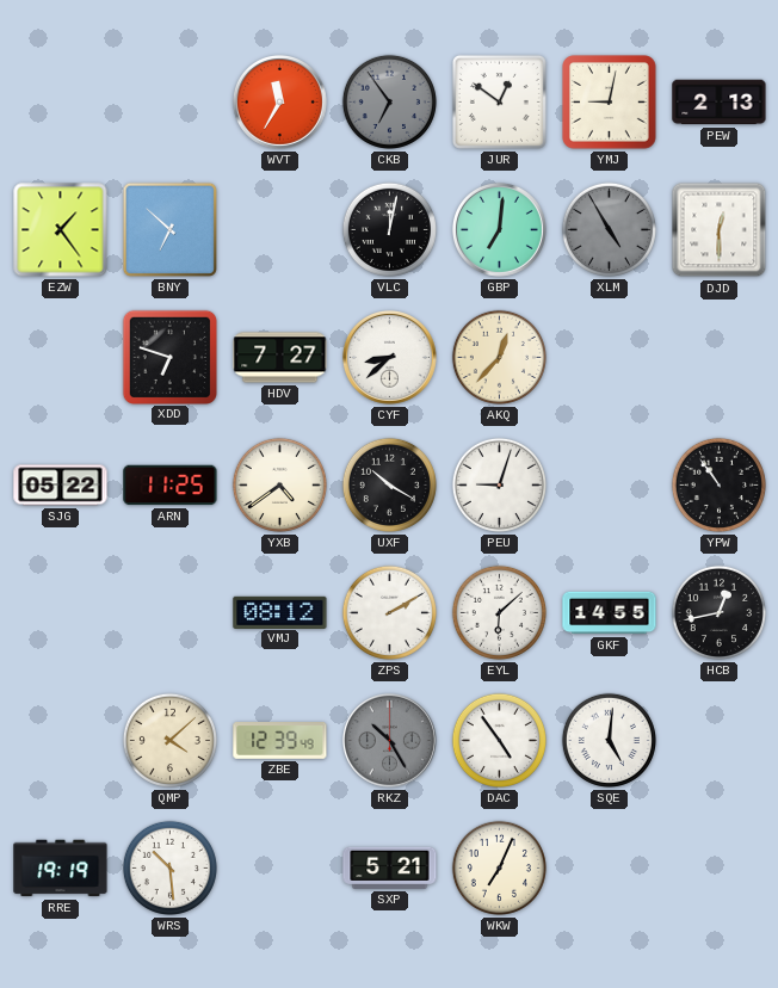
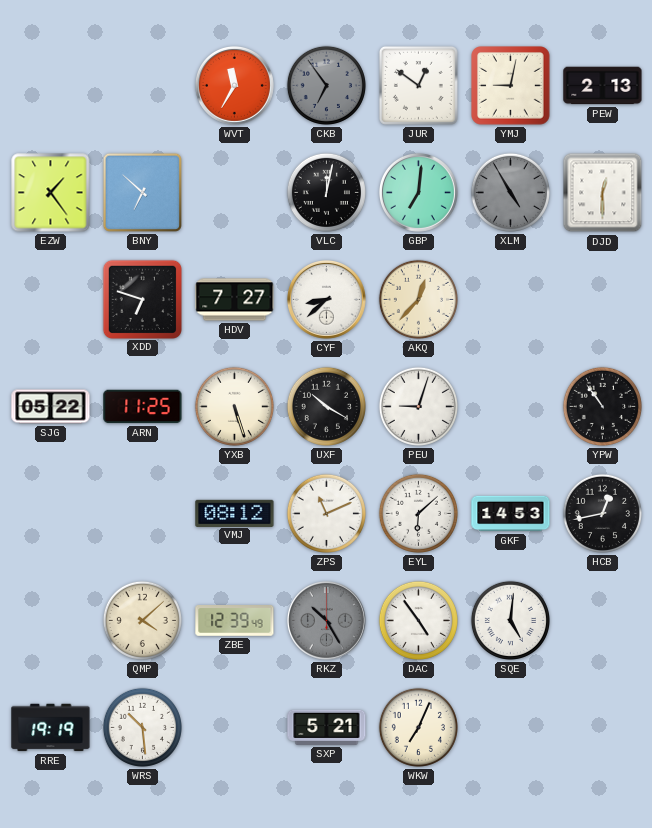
YXB: 4:39 -> 5:27 (234, 406)
ZPS: 2:10 -> 11:11 (326, 513)
GKF: 14:55 -> 14:53 (511, 514)
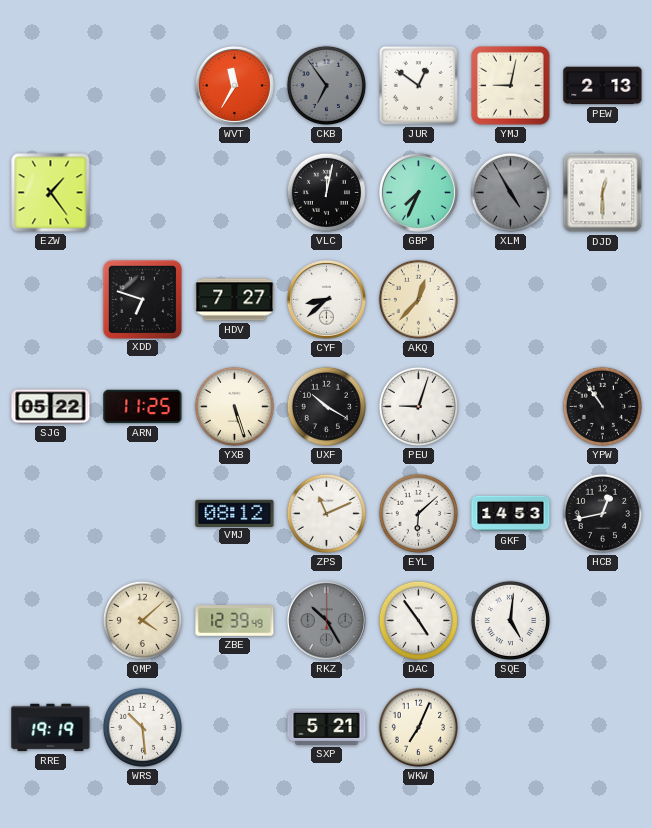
BNY: 6:52 -> none (142, 192)
GBP: 7:01 -> 7:34 (418, 192)
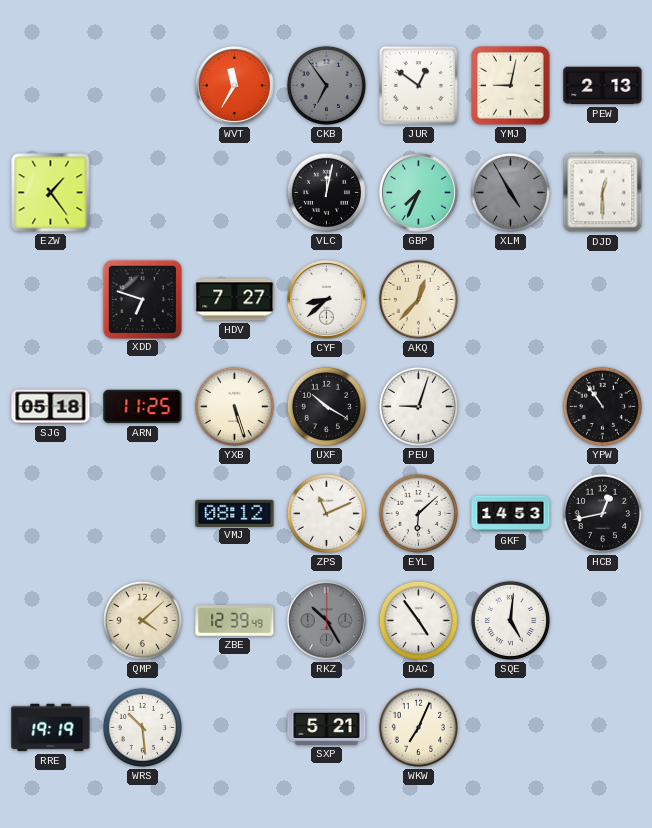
SJG: 05:22 -> 05:18 (51, 407)
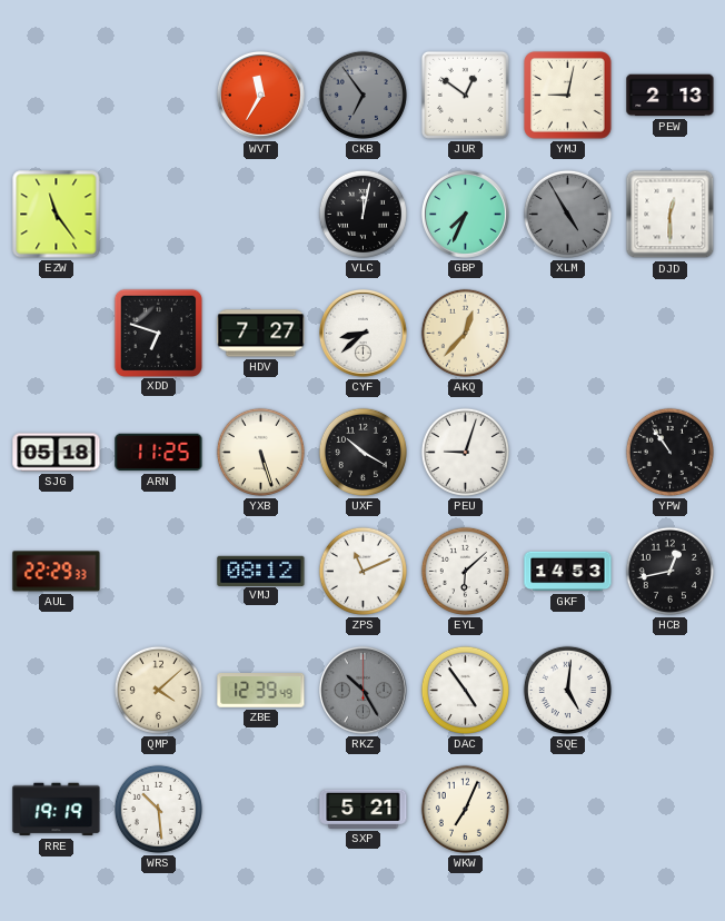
EZW: 1:24 -> 11:24 (57, 215)
AUL: none -> 22:29 (57, 572)
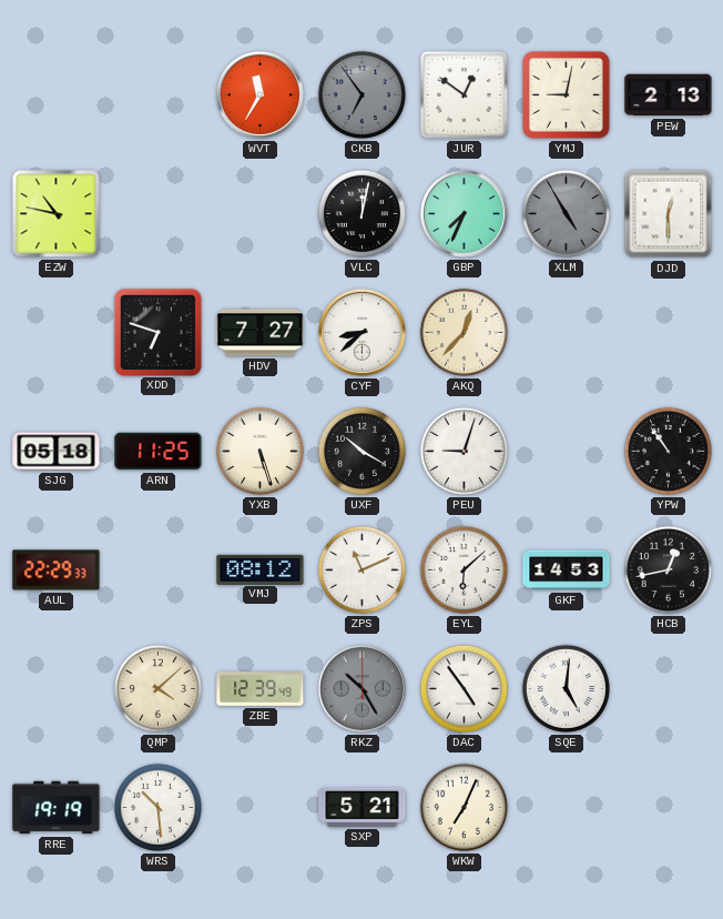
EZW: 11:24 -> 10:47 (57, 214)
